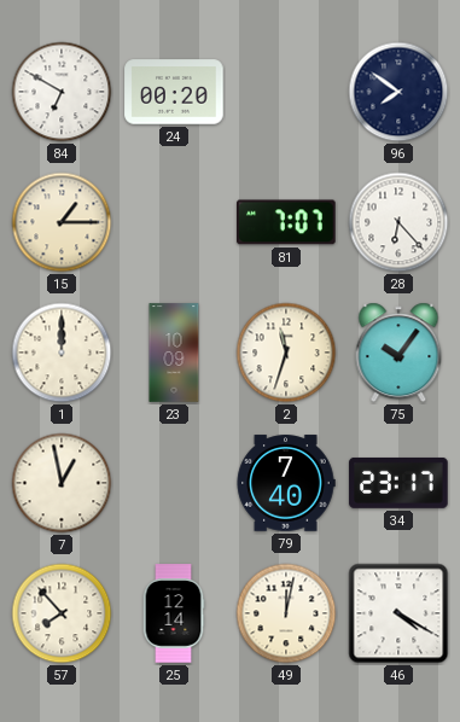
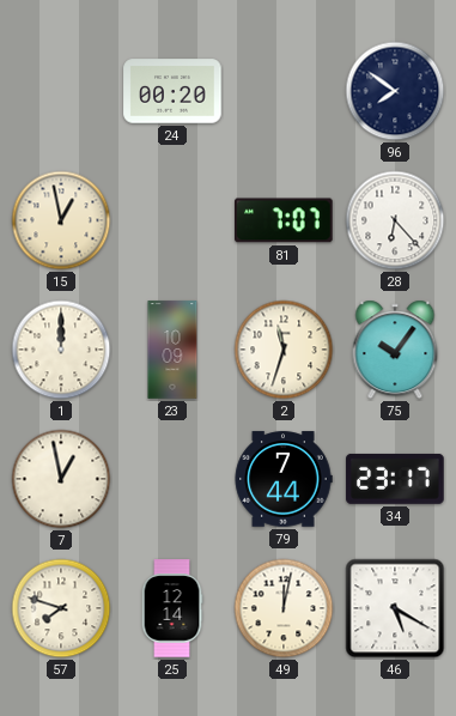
84: 6:50 -> none (62, 92)
15: 1:15 -> 12:58 (61, 220)
79: 7:40 -> 7:44 (284, 479)
57: 7:53 -> 7:48 (61, 608)
46: 4:20 -> 5:20 (395, 608)
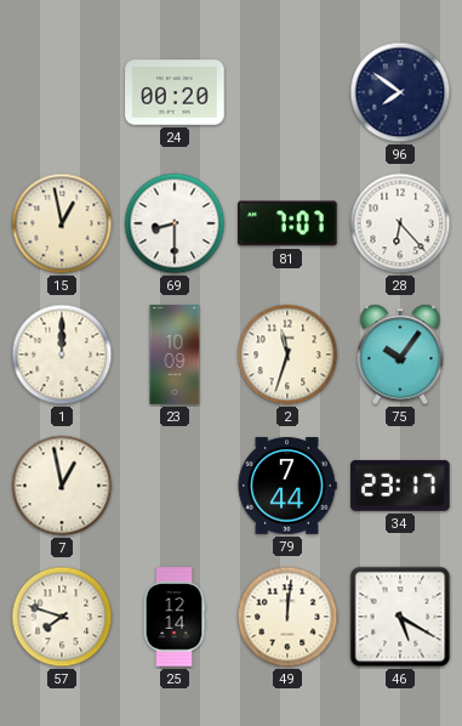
69: none -> 8:30 (175, 223)
49: 12:02 -> 12:01 (287, 617)
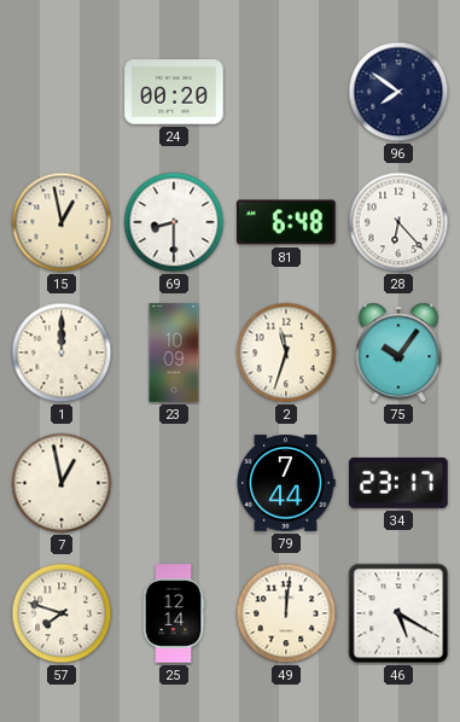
81: 7:07 -> 6:48 (286, 222)
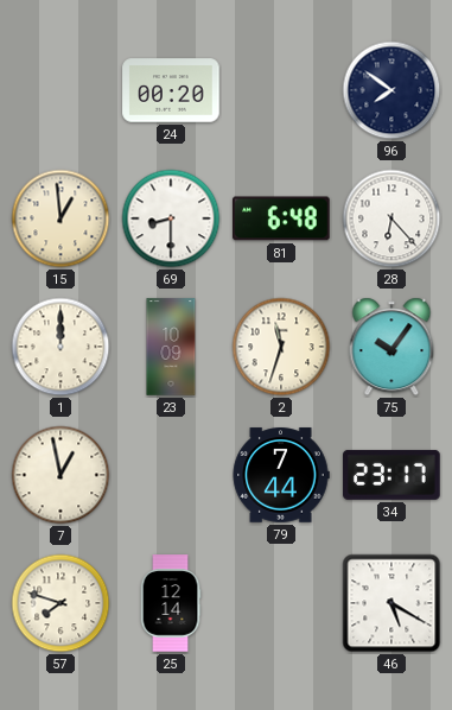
15: 12:58 -> 12:59 (61, 218)
49: 12:01 -> none (286, 613)
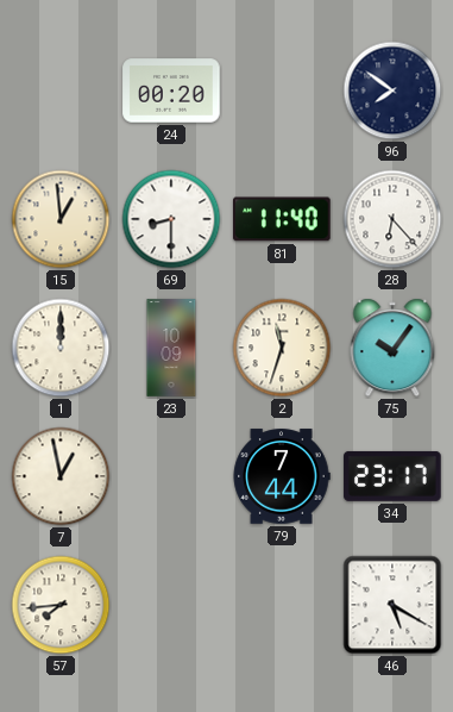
81: 6:48 -> 11:40 (282, 219)
57: 7:48 -> 7:44 (61, 605)
25: 12:14 -> none (171, 603)
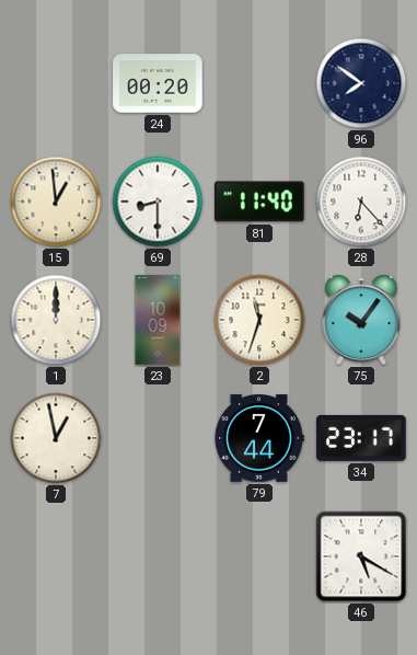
57: 7:44 -> none (61, 605)
